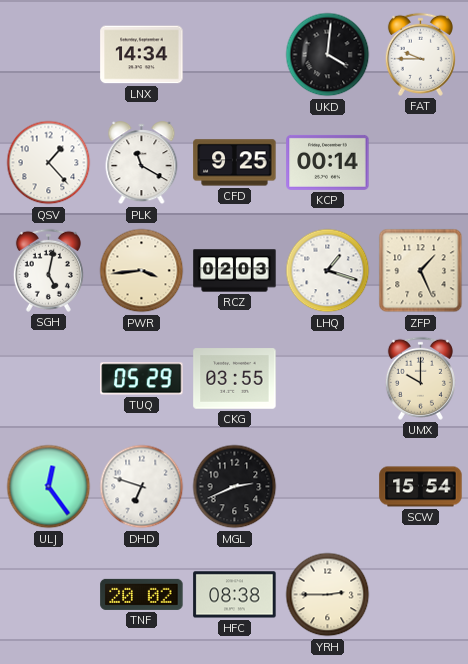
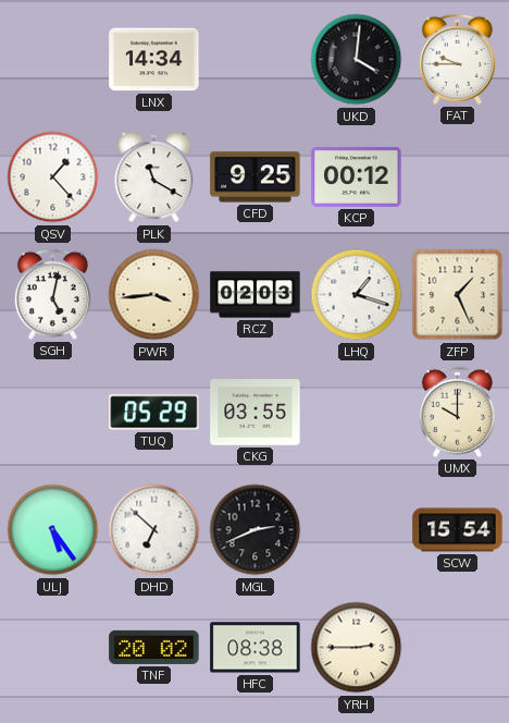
KCP: 00:14 -> 00:12 (357, 176)
ULJ: 12:24 -> 5:24 (53, 530)
DHD: 6:48 -> 6:52 (154, 530)
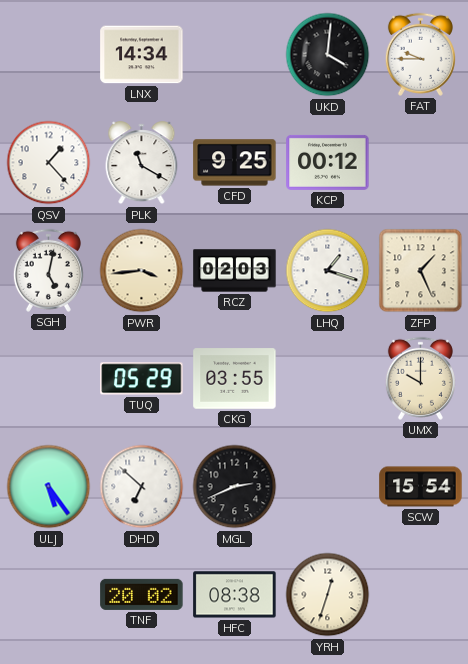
YRH: 2:45 -> 12:33 (328, 595)
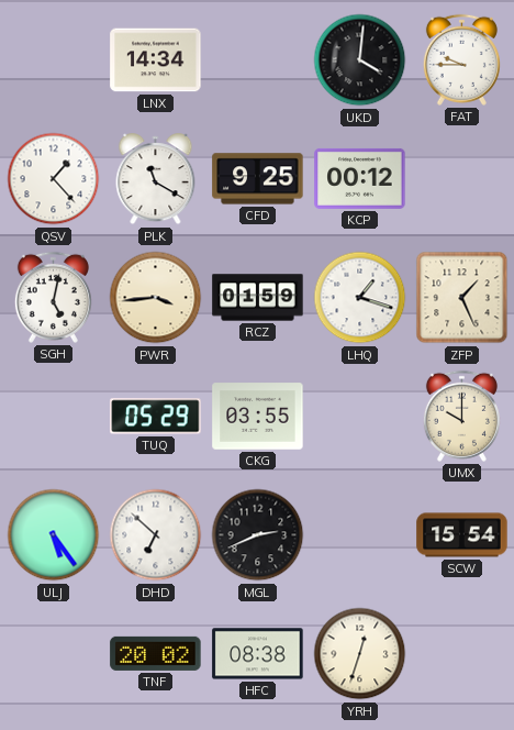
RCZ: 02:03 -> 01:59 (258, 298)
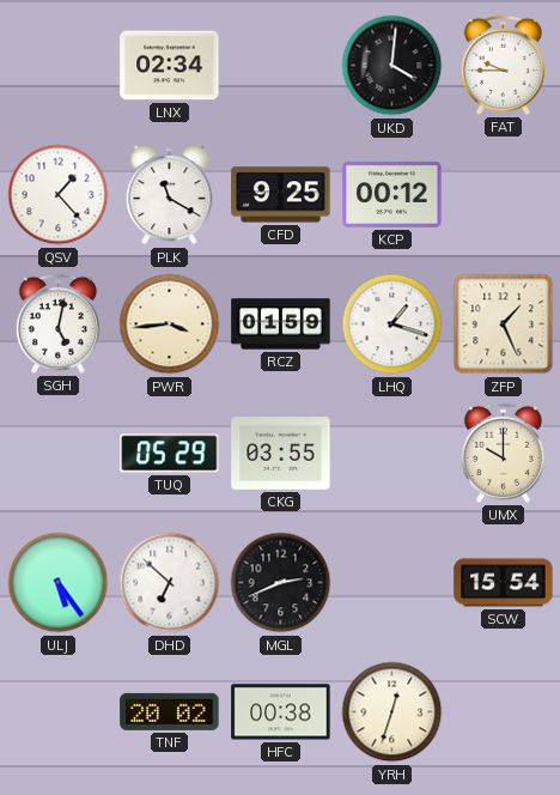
LNX: 14:34 -> 02:34 (170, 66)
HFC: 08:38 -> 00:38 (281, 712)
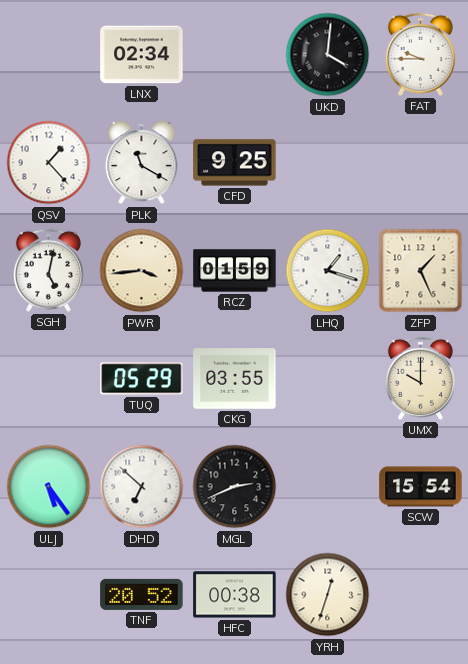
KCP: 00:12 -> none (392, 194)
TNF: 20:02 -> 20:52 (142, 594)
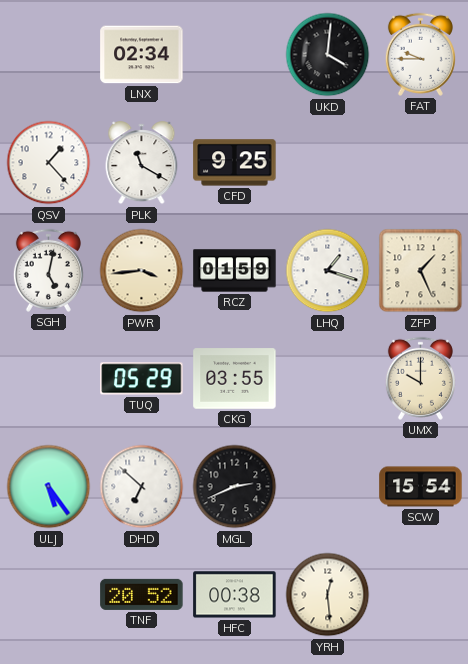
YRH: 12:33 -> 12:29 (328, 595)
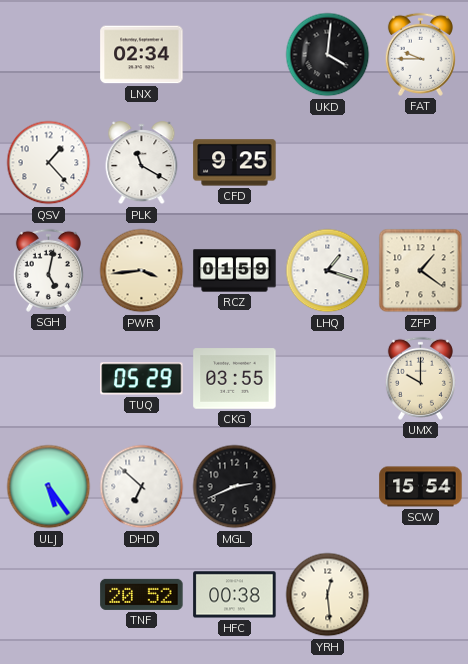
ZFP: 1:26 -> 1:21 (421, 271)
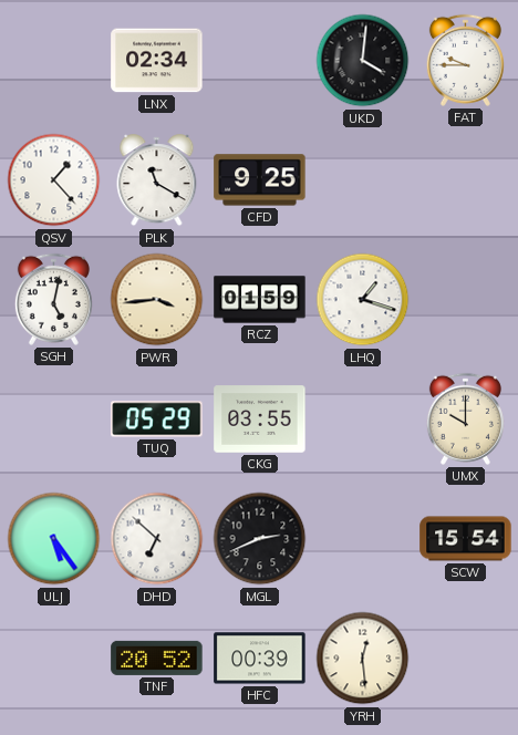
ZFP: 1:21 -> none (421, 271)
HFC: 00:38 -> 00:39 (260, 659)
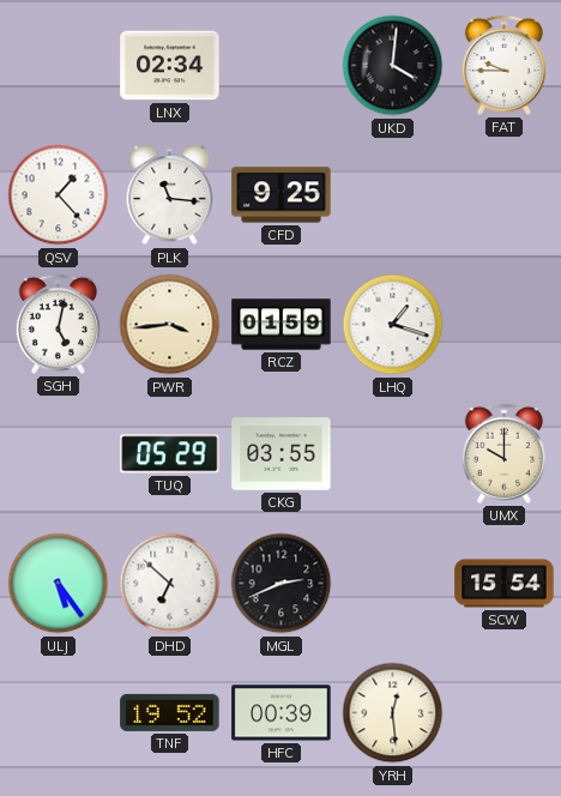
PLK: 11:20 -> 11:16 (170, 195)
TNF: 20:52 -> 19:52 (170, 712)
